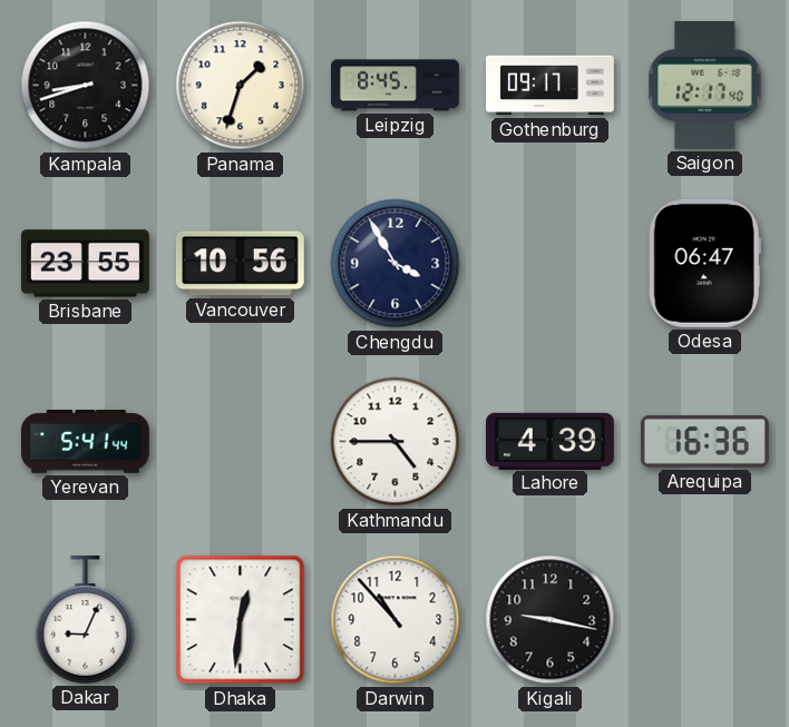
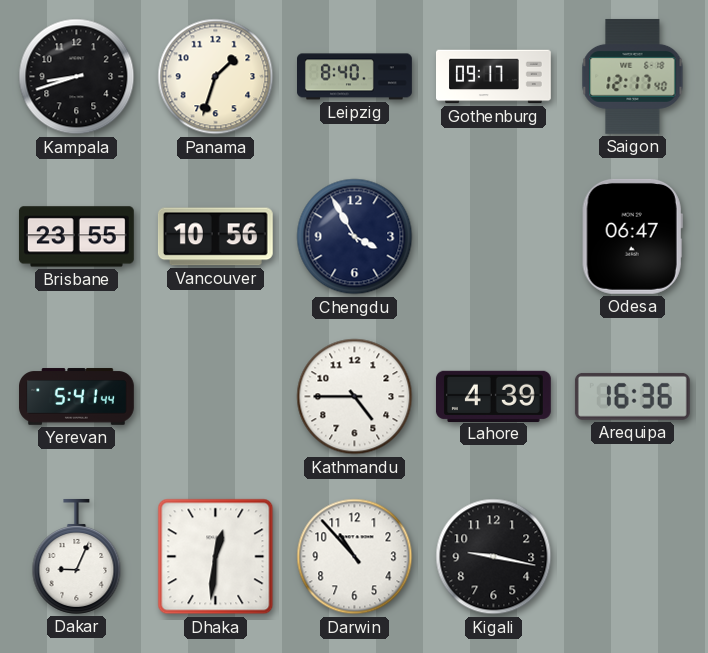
Leipzig: 8:45 -> 8:40 (355, 77)
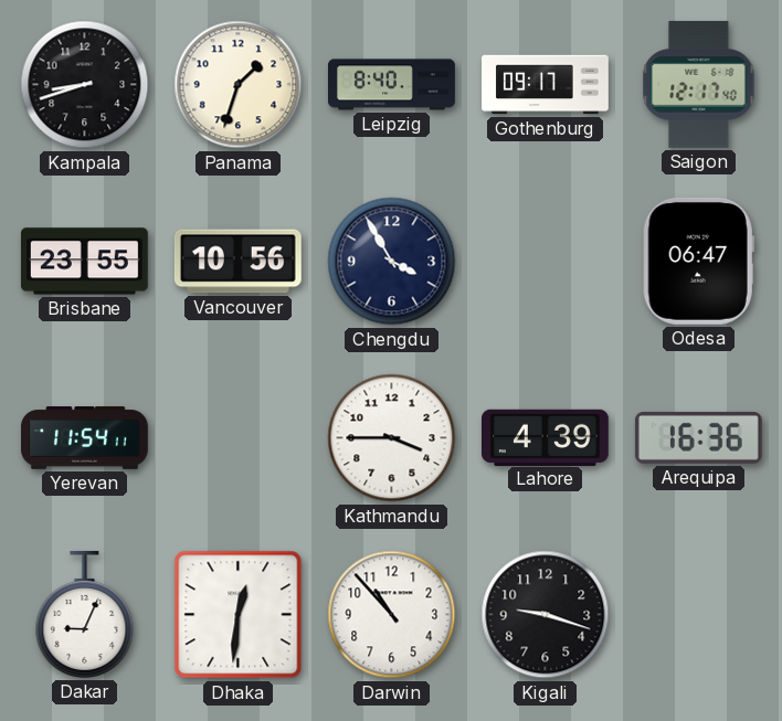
Yerevan: 5:41 -> 11:54 (85, 438)
Kathmandu: 4:45 -> 3:45 (392, 438)
Kigali: 9:17 -> 9:18 (546, 615)
